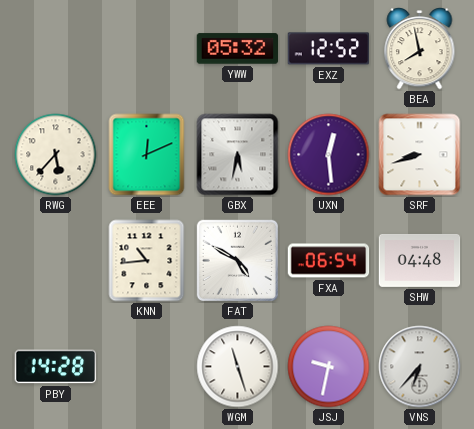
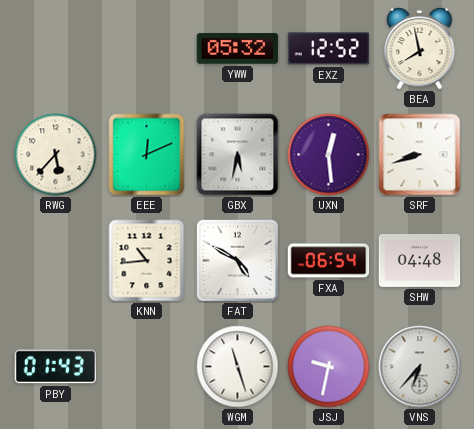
PBY: 14:28 -> 01:43 (56, 367)
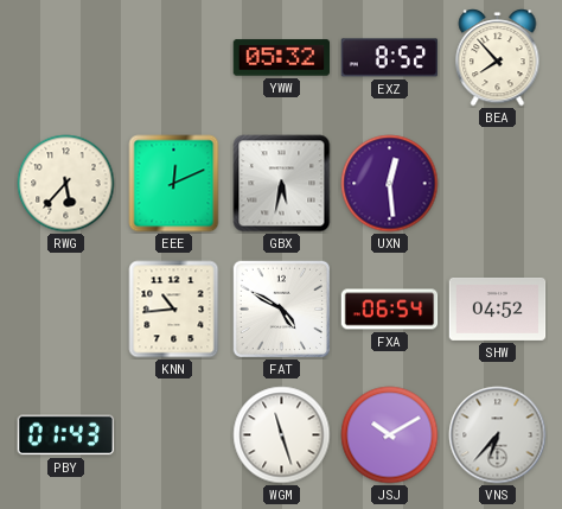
EXZ: 12:52 -> 8:52 (390, 58)
BEA: 7:58 -> 7:53 (498, 58)
SRF: 8:42 -> none (420, 155)
SHW: 04:48 -> 04:52 (498, 308)
JSJ: 9:32 -> 10:10 (390, 435)
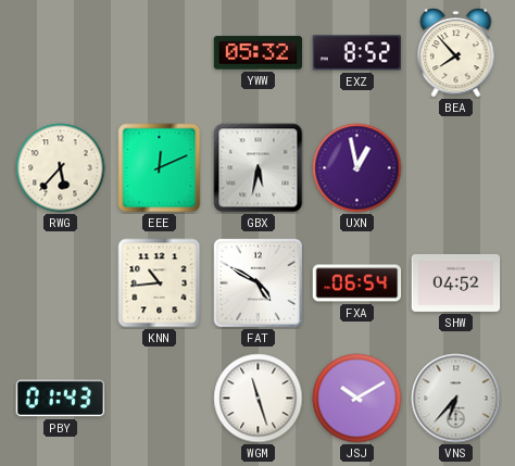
UXN: 12:29 -> 12:58 (357, 168)
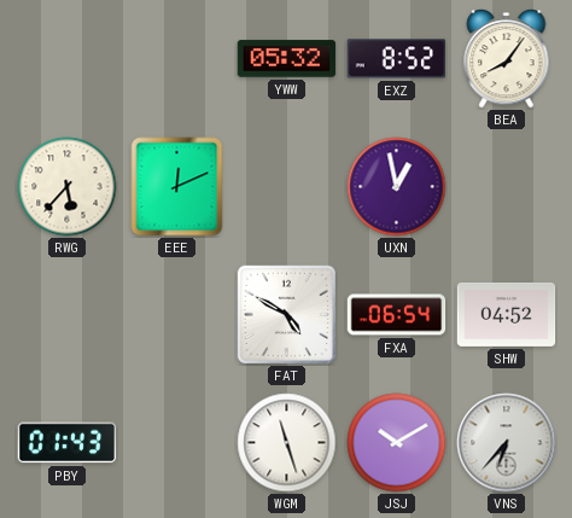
BEA: 7:53 -> 8:06 (507, 59)
GBX: 5:32 -> none (259, 168)
KNN: 10:44 -> none (160, 284)
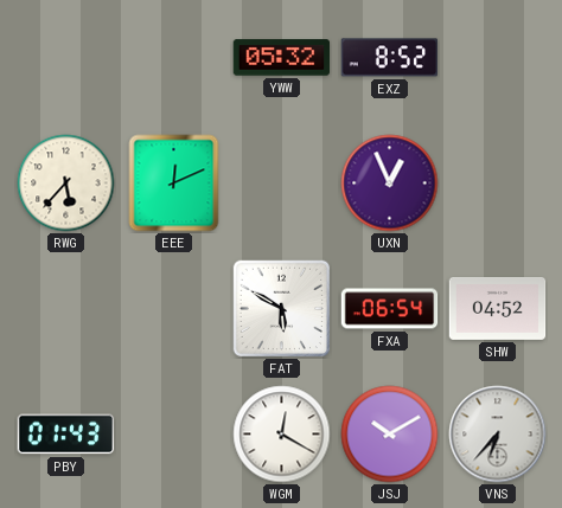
BEA: 8:06 -> none (507, 59)
UXN: 12:58 -> 12:56 (390, 184)
FAT: 4:50 -> 5:50 (281, 308)
WGM: 11:27 -> 12:20 (282, 435)
